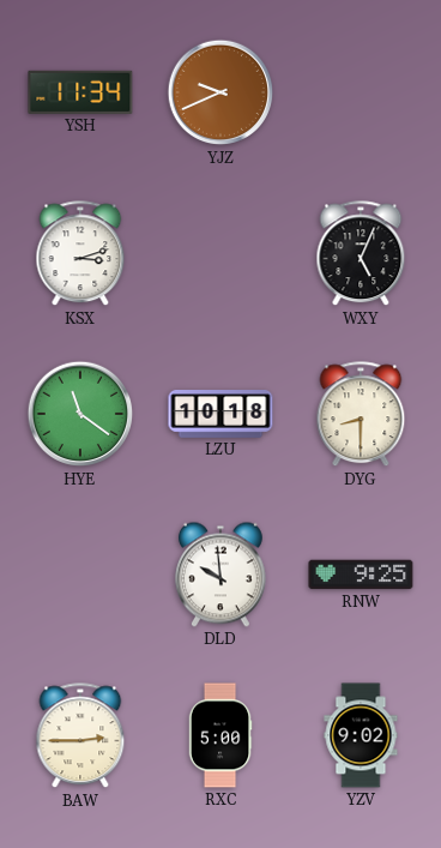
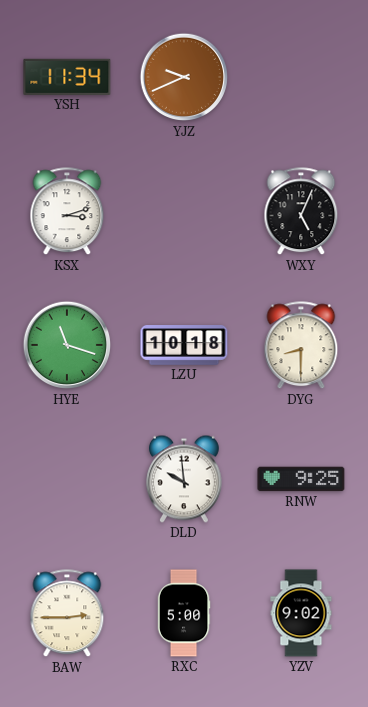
HYE: 11:21 -> 11:18 (67, 345)
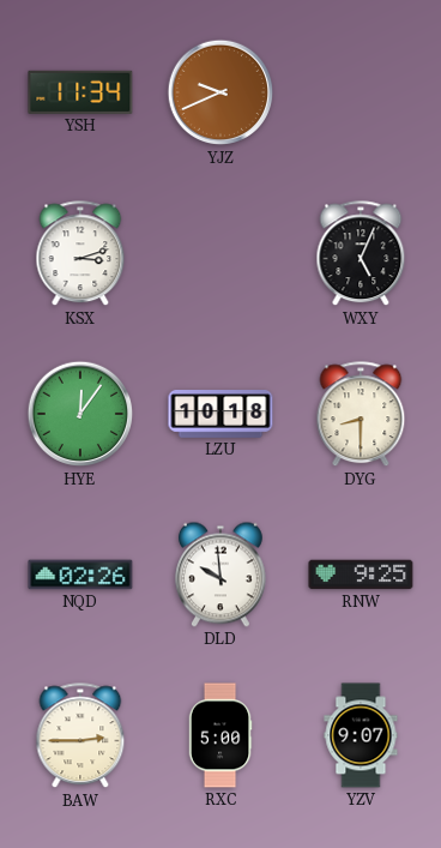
HYE: 11:18 -> 12:06 (80, 414)
NQD: none -> 02:26 (80, 575)
YZV: 9:02 -> 9:07 (361, 735)
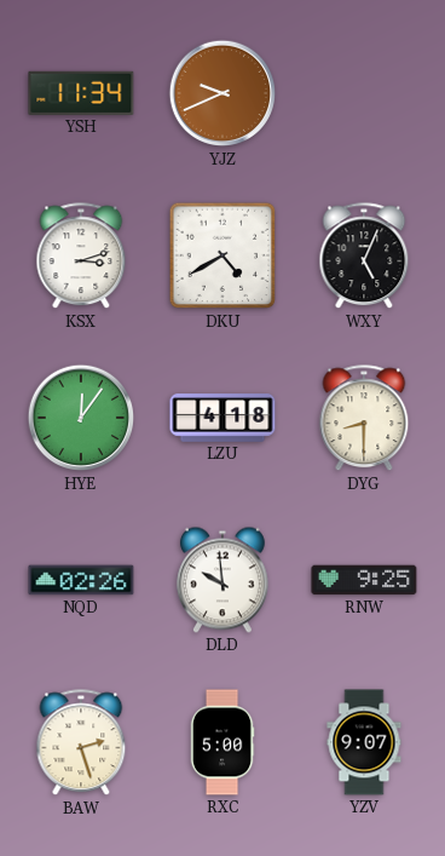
DKU: none -> 4:40 (223, 255)
LZU: 10:18 -> 4:18 (223, 419)
BAW: 2:45 -> 2:27 (81, 743)
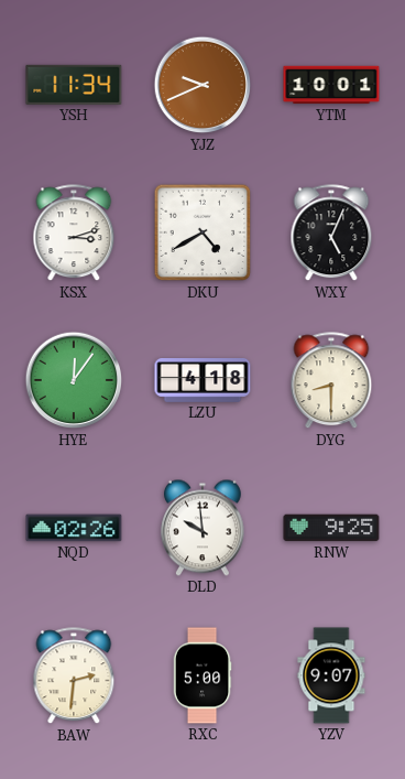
YTM: none -> 10:01 (331, 85)
BAW: 2:27 -> 2:31 (74, 677)
